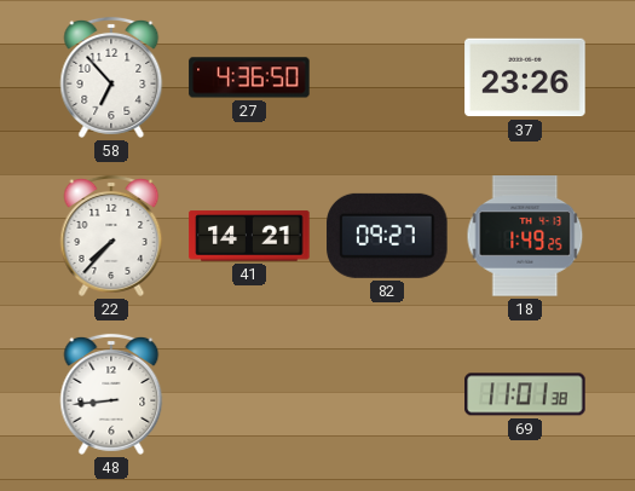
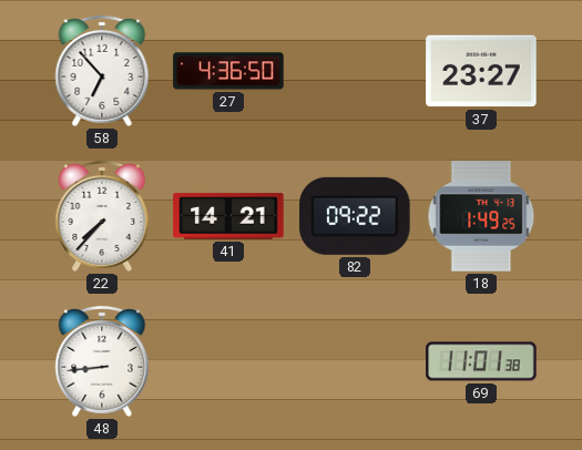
37: 23:26 -> 23:27 (481, 71)
82: 09:27 -> 09:22 (355, 216)
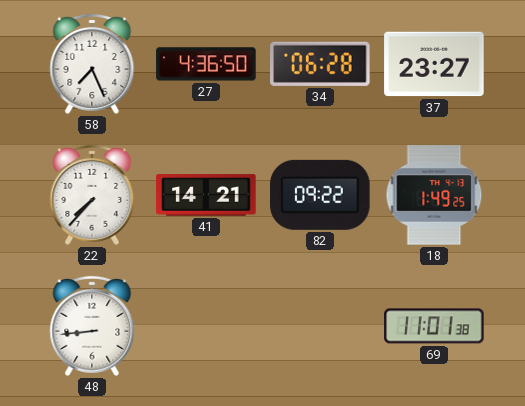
58: 6:53 -> 7:26 (92, 64)
34: none -> 06:28 (320, 64)
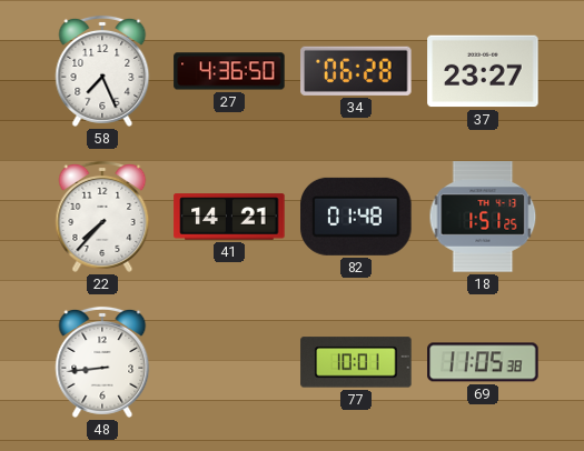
82: 09:22 -> 01:48 (356, 217)
18: 1:49 -> 1:51 (483, 217)
77: none -> 10:01 (356, 362)
69: 11:01 -> 11:05 (483, 362)
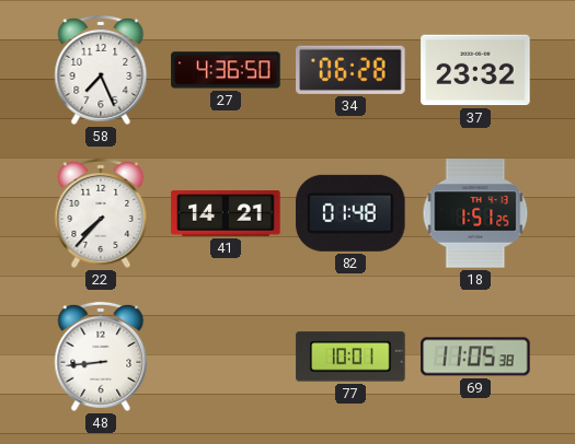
37: 23:27 -> 23:32 (475, 70)
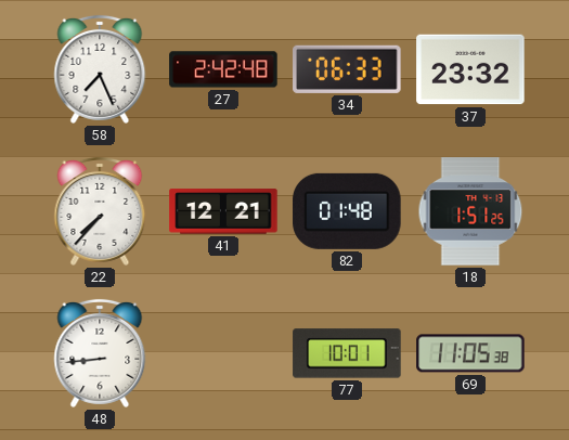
27: 4:36 -> 2:42 (223, 69)
34: 06:28 -> 06:33 (347, 69)
41: 14:21 -> 12:21 (223, 211)
